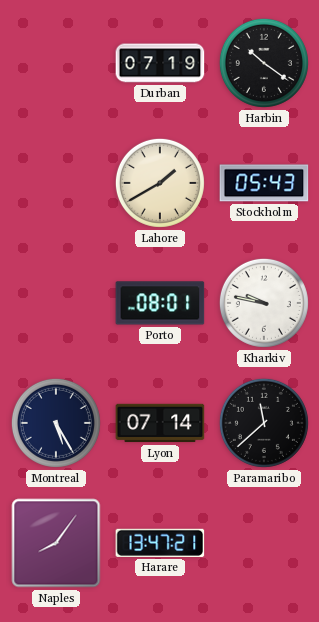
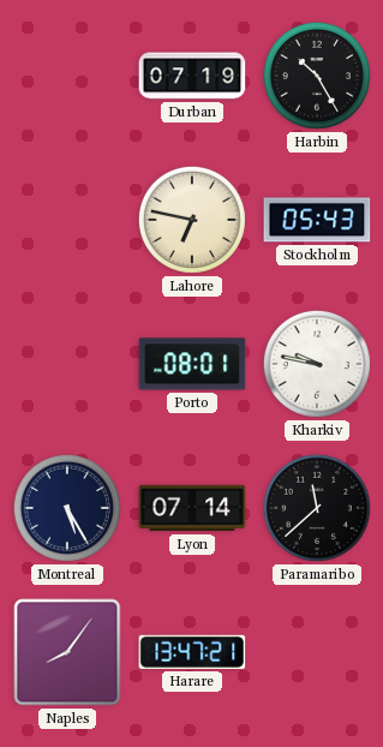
Harbin: 10:21 -> 10:25 (317, 76)
Lahore: 1:40 -> 6:47 (192, 220)
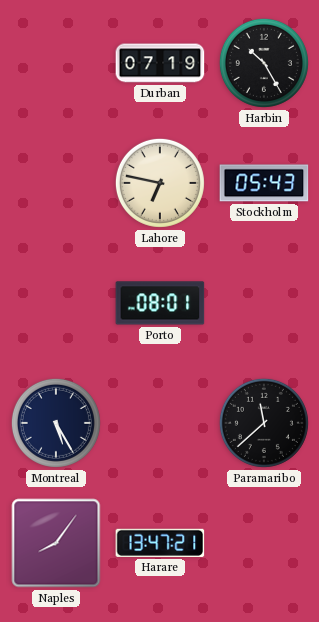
Kharkiv: 9:47 -> none (317, 364)
Lyon: 07:14 -> none (192, 508)
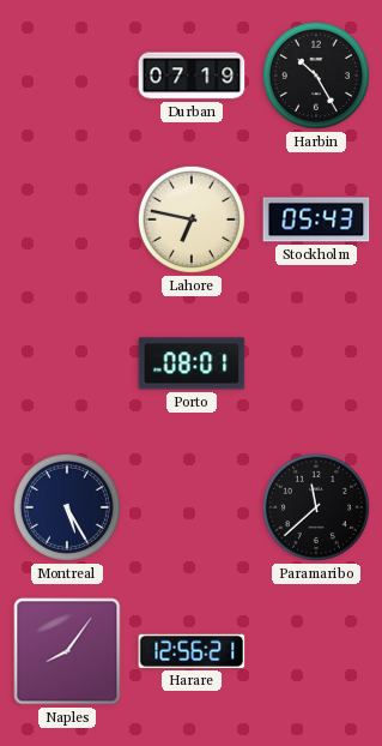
Harare: 13:47 -> 12:56 (192, 651)
